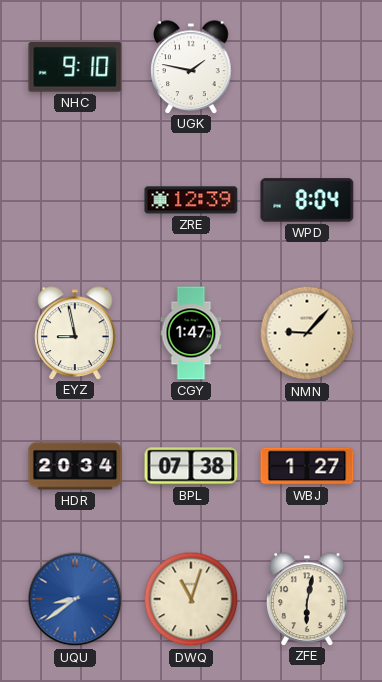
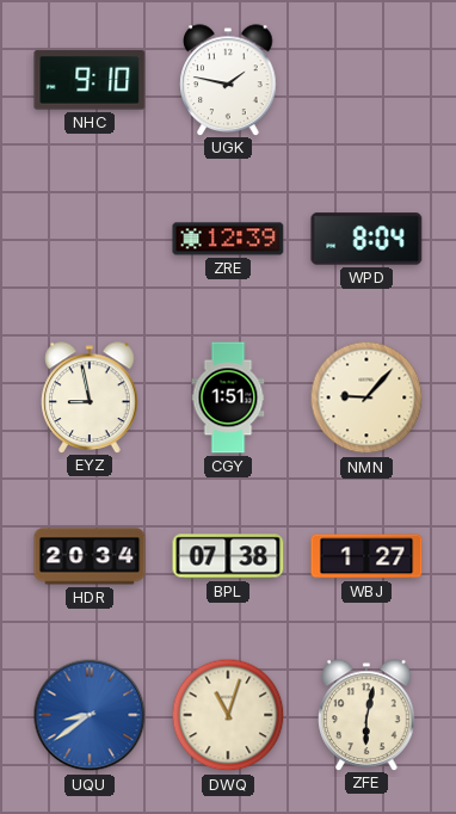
CGY: 1:47 -> 1:51 (228, 397)
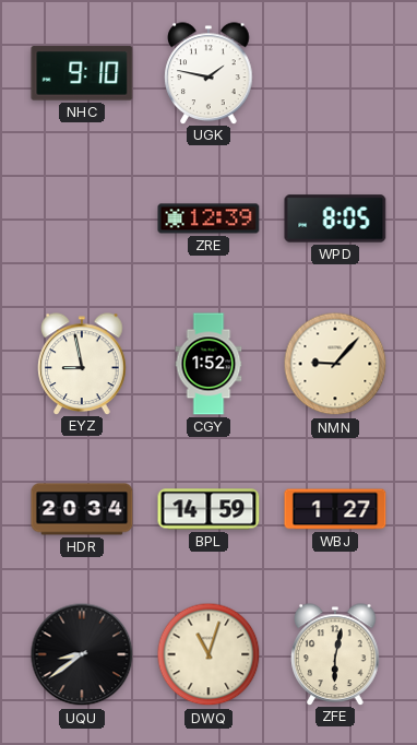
WPD: 8:04 -> 8:05 (335, 218)
CGY: 1:51 -> 1:52 (208, 364)
BPL: 07:38 -> 14:59 (208, 509)
UQU dial: blue -> black (82, 654)
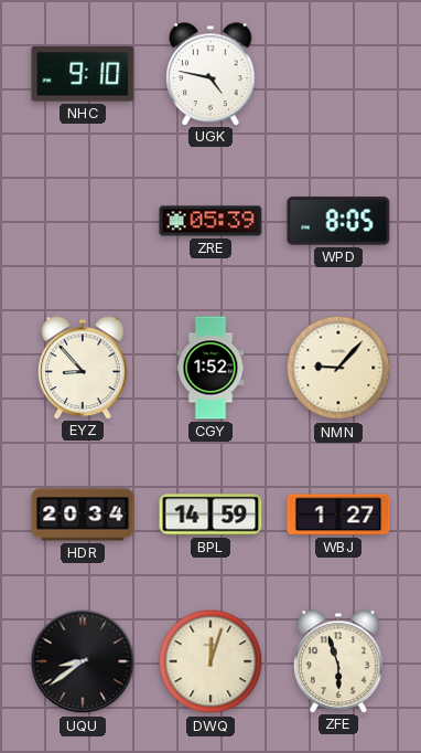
UGK: 1:47 -> 4:47 (210, 74)
ZRE: 12:39 -> 05:39 (210, 221)
EYZ: 8:58 -> 8:53 (83, 368)
DWQ: 11:03 -> 12:03 (210, 661)
ZFE: 6:02 -> 5:57 (338, 661)
